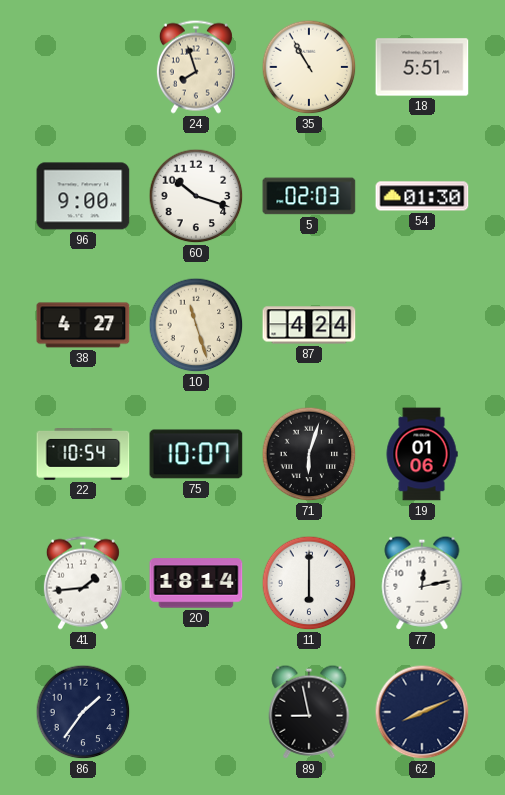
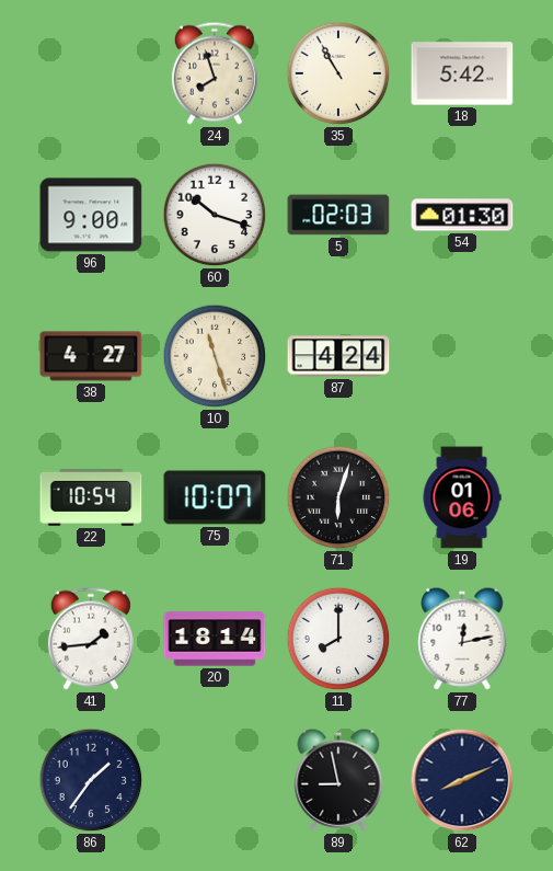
18: 5:51 -> 5:42 (462, 73)
11: 6:00 -> 8:00 (338, 639)
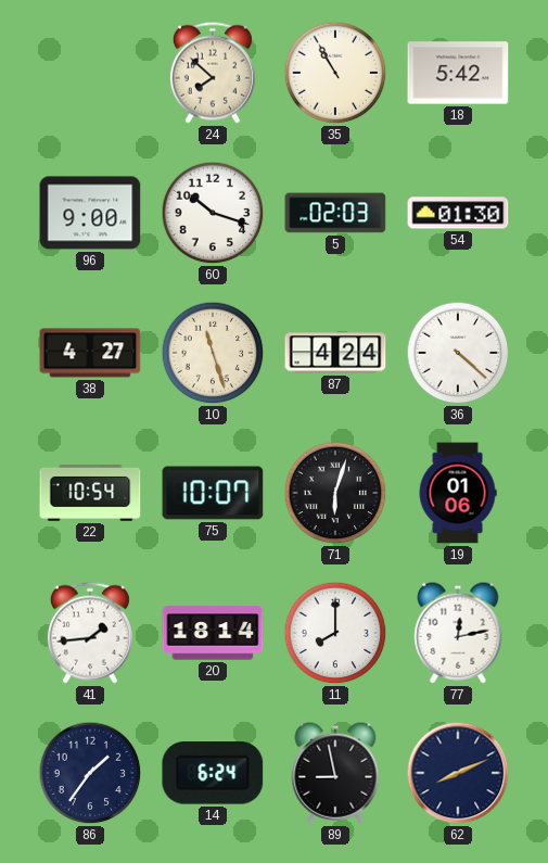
24: 7:57 -> 7:52 (213, 73)
36: none -> 4:22 (458, 353)
14: none -> 6:24 (213, 773)
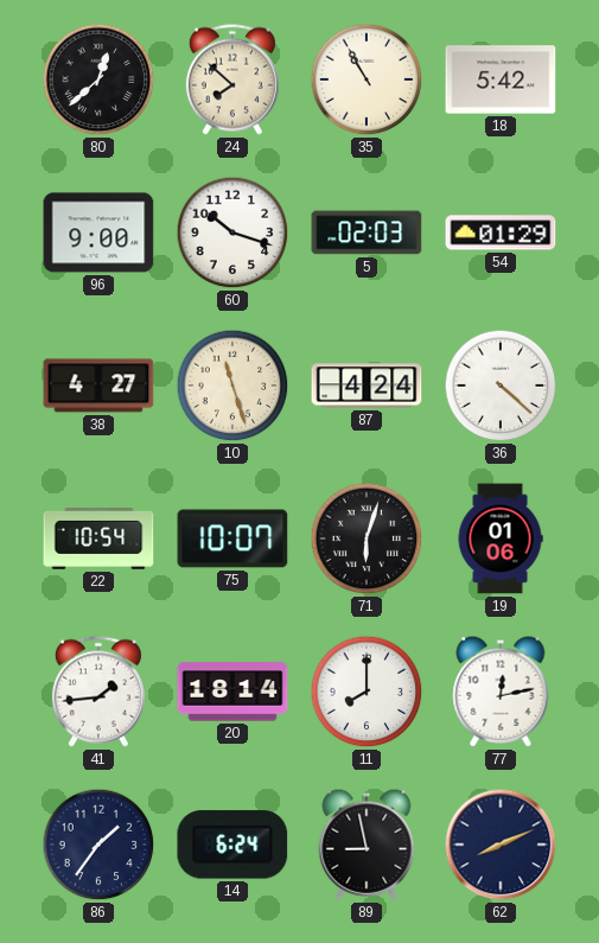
80: none -> 12:38 (98, 79)
54: 01:30 -> 01:29 (501, 232)
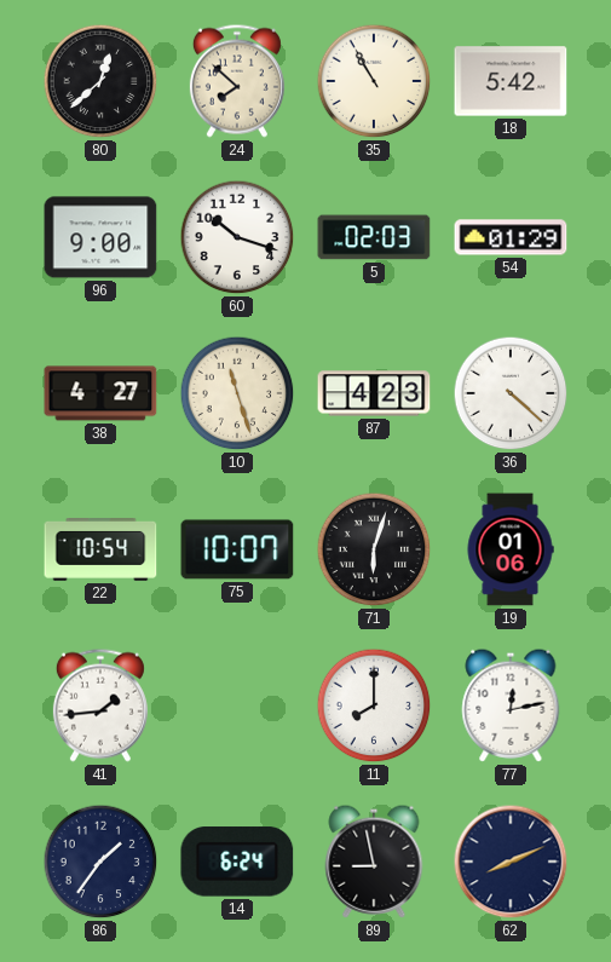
87: 4:24 -> 4:23 (374, 393)
20: 18:14 -> none (232, 692)
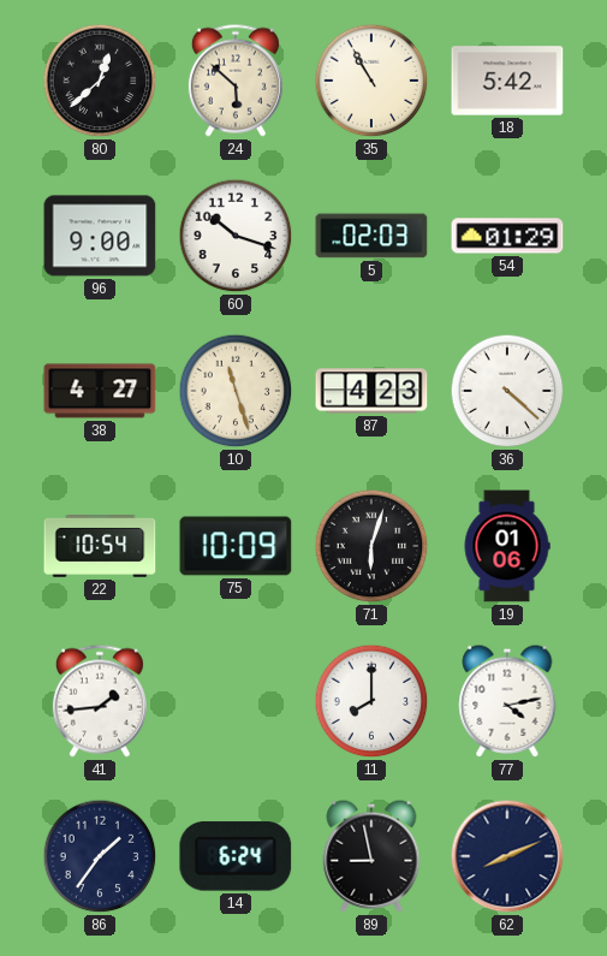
24: 7:52 -> 5:52 (236, 81)
75: 10:07 -> 10:09 (236, 546)
77: 12:13 -> 4:13 (507, 701)
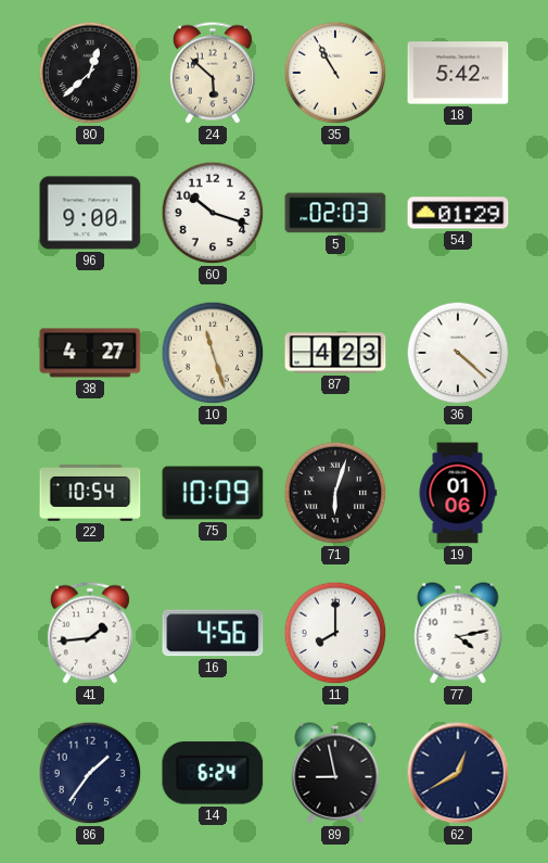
16: none -> 4:56 (213, 633)
62: 8:11 -> 12:40 (458, 773)
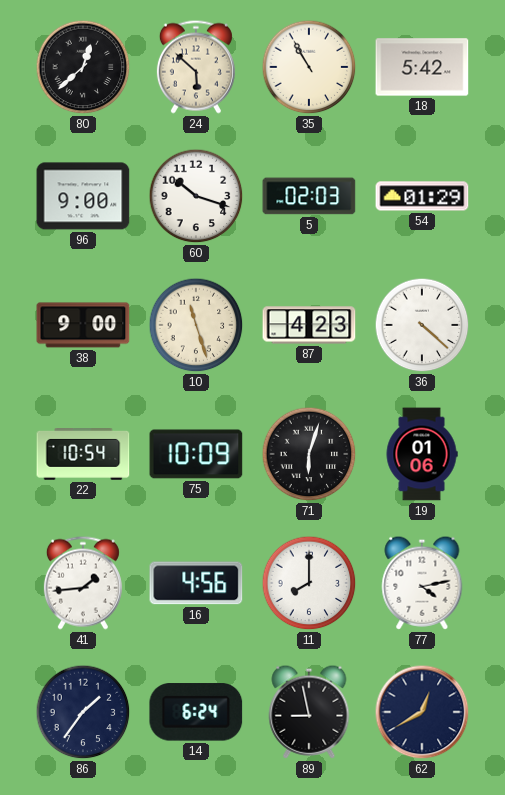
38: 4:27 -> 9:00 (83, 325)
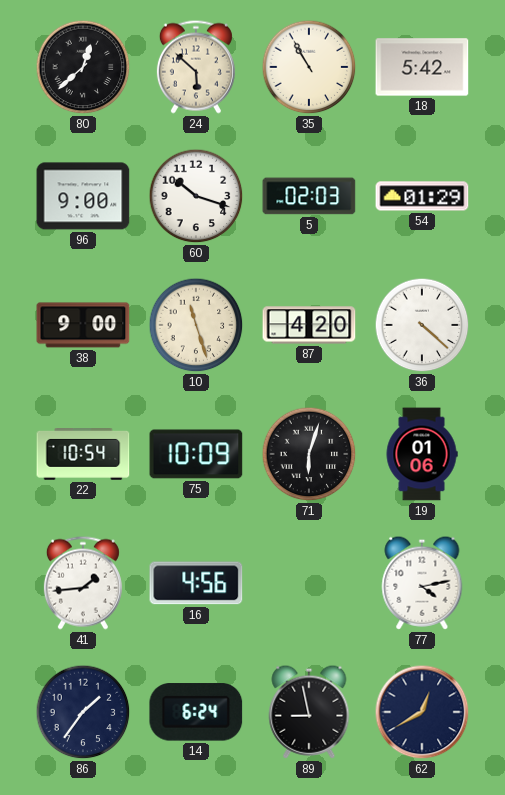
87: 4:23 -> 4:20 (309, 325)
11: 8:00 -> none (309, 583)
